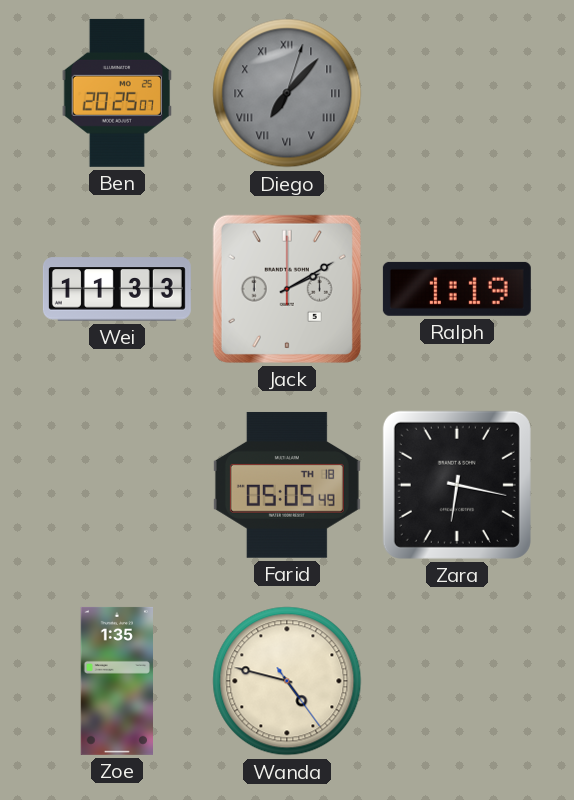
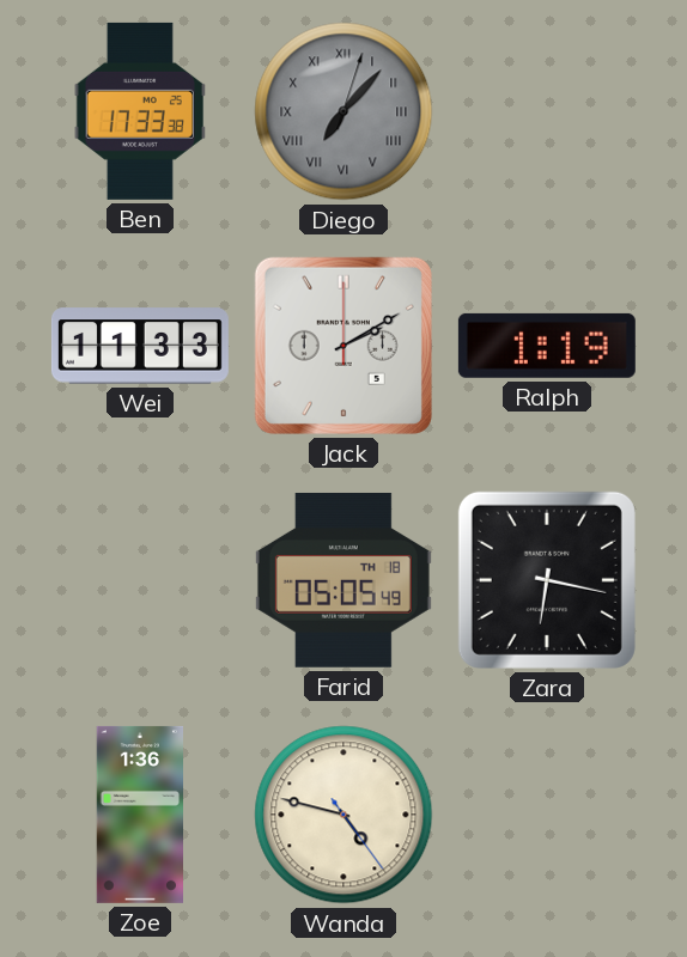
Ben: 20:25 -> 17:33 (139, 111)
Zoe: 1:35 -> 1:36 (139, 815)
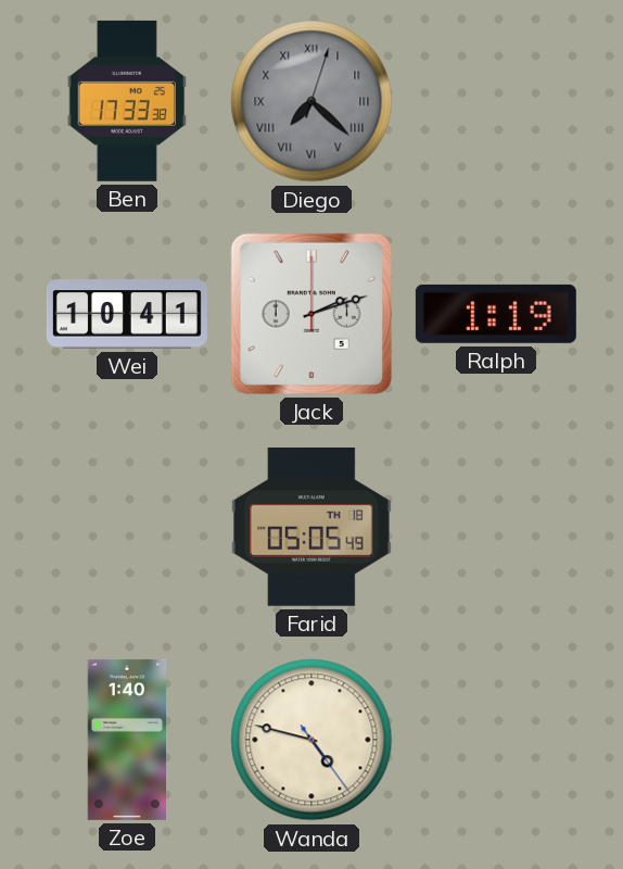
Diego: 7:07 -> 7:22 (311, 101)
Wei: 11:33 -> 10:41 (127, 314)
Jack: 2:10 -> 2:12 (311, 314)
Zara: 6:17 -> none (547, 580)
Zoe: 1:36 -> 1:40 (126, 740)
